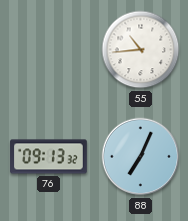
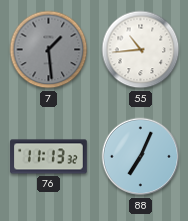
7: none -> 1:29 (49, 50)
76: 09:13 -> 11:13 (49, 157)
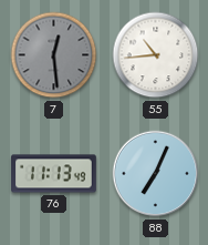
7: 1:29 -> 12:29 (54, 55)
76: 11:13:32 -> 11:13:49 (54, 174)
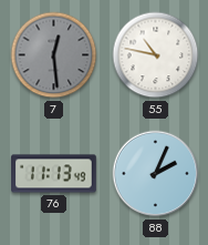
55: 10:44 -> 10:47 (156, 55)
88: 7:04 -> 2:04 (156, 174)
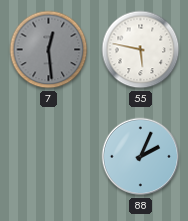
55: 10:47 -> 5:47 (141, 50)
76: 11:13 -> none (54, 174)
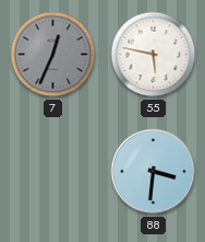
7: 12:29 -> 12:34 (53, 55)
88: 2:04 -> 3:31 (154, 172)
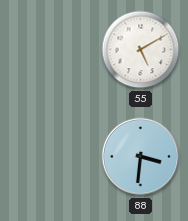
7: 12:34 -> none (53, 55)
55: 5:47 -> 5:10 (141, 50)
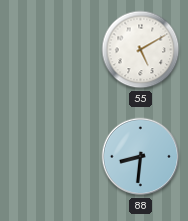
88: 3:31 -> 8:31 (141, 157)
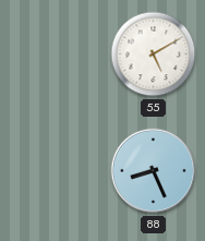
88: 8:31 -> 8:26 (154, 171)
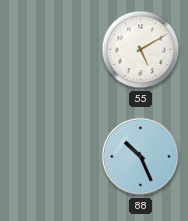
88: 8:26 -> 10:26 (141, 157)
